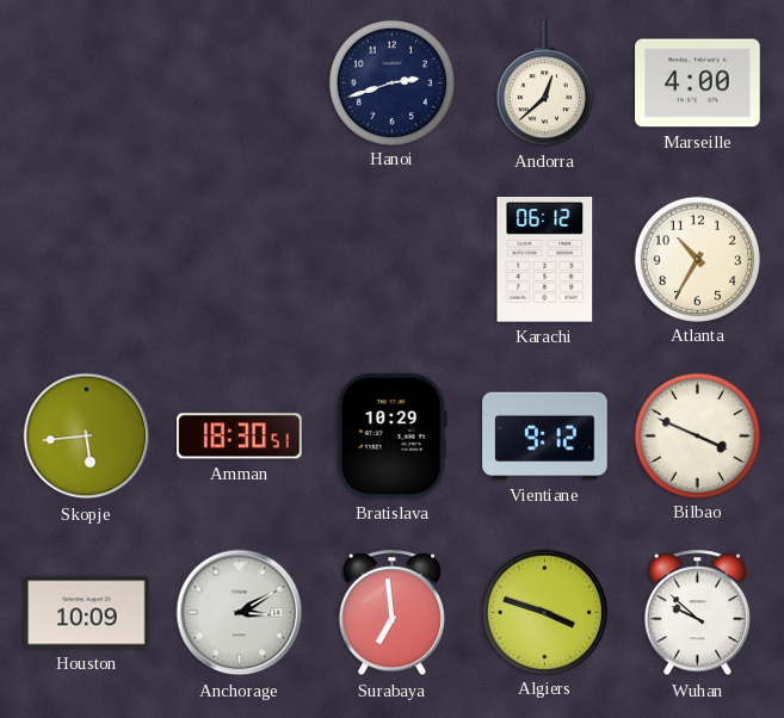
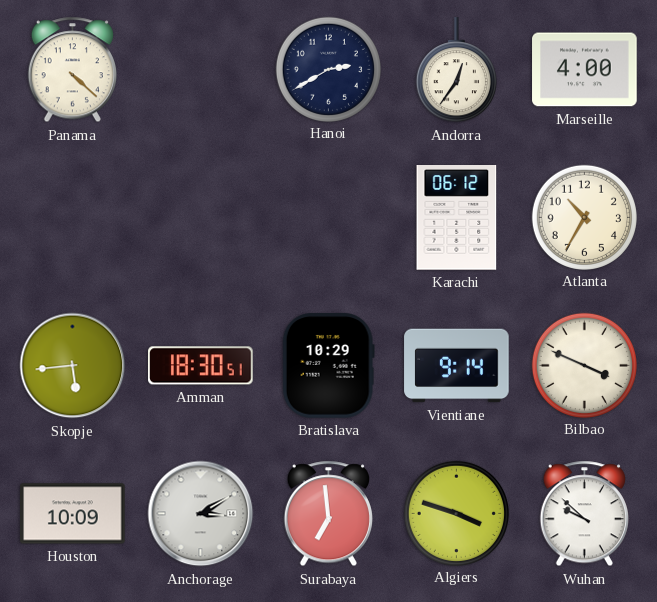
Panama: none -> 4:22 (72, 70)
Hanoi: 2:42 -> 2:40 (328, 69)
Andorra: 12:38 -> 12:36 (456, 70)
Vientiane: 9:12 -> 9:14 (457, 366)
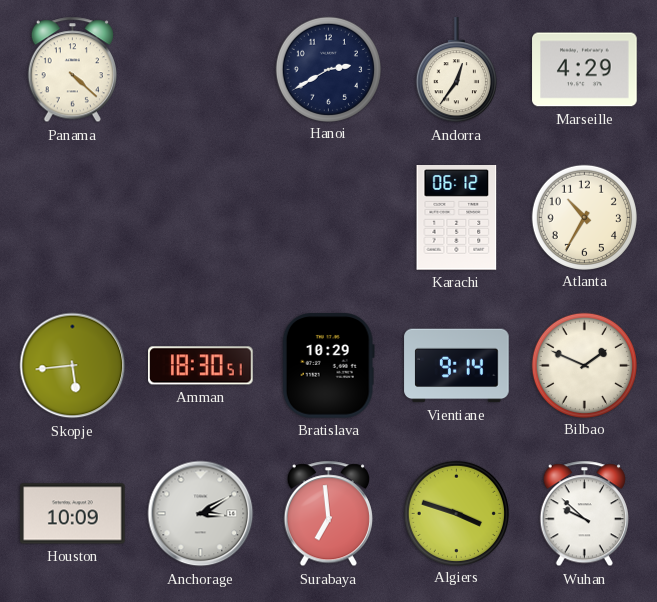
Marseille: 4:00 -> 4:29 (585, 70)
Bilbao: 3:49 -> 1:49 (584, 365)
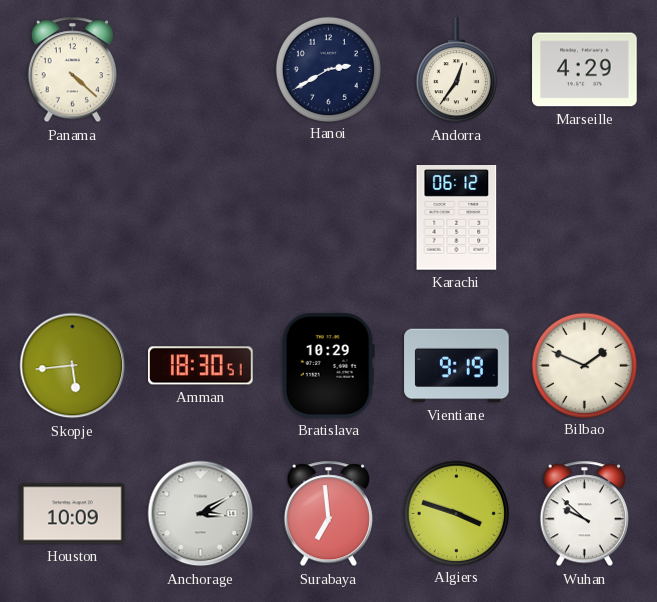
Atlanta: 10:35 -> none (584, 217)
Vientiane: 9:14 -> 9:19 (457, 366)
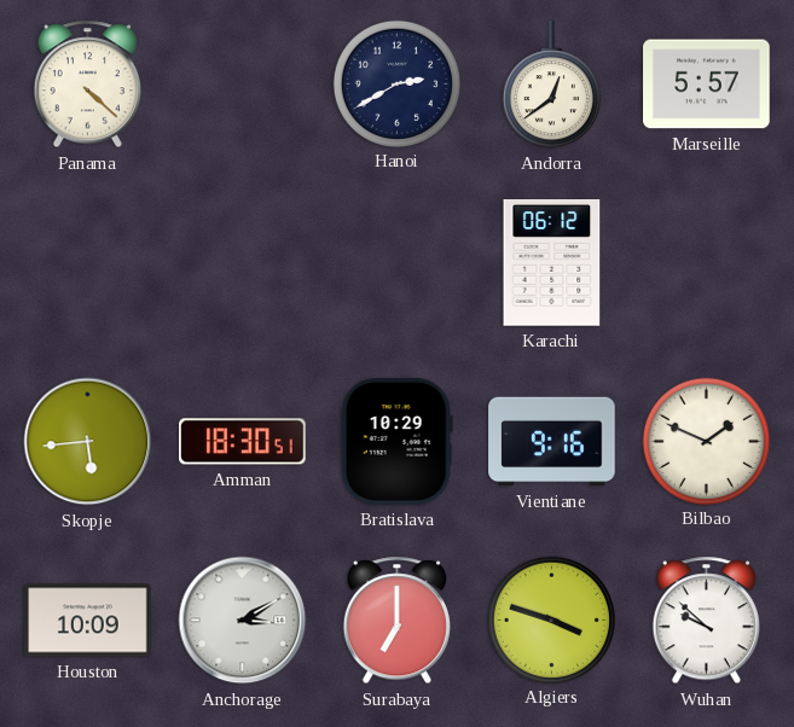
Andorra: 12:36 -> 12:39 (551, 85)
Marseille: 4:29 -> 5:57 (707, 85)
Vientiane: 9:19 -> 9:16 (552, 442)
Surabaya: 6:59 -> 7:00 (396, 621)
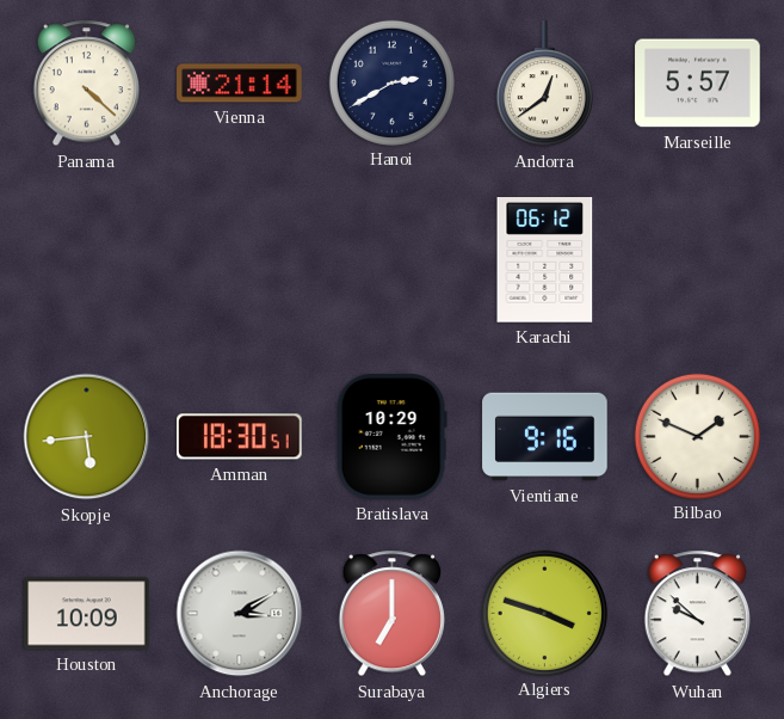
Vienna: none -> 21:14 (240, 84)
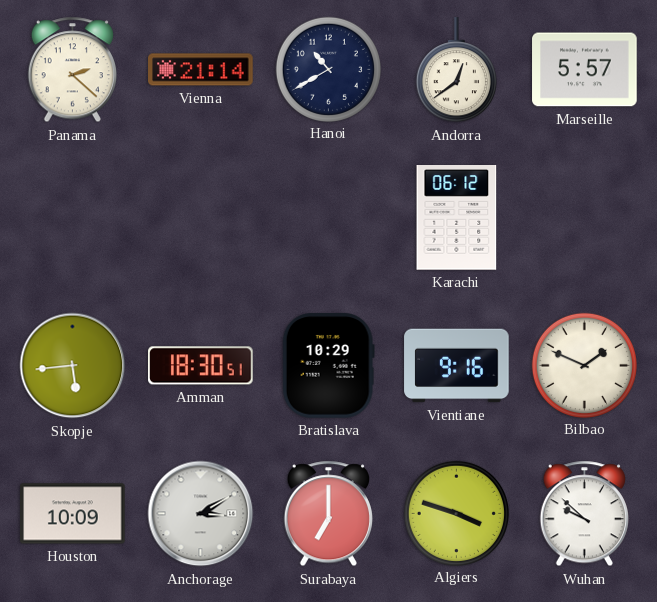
Panama: 4:22 -> 2:22 (72, 70)
Hanoi: 2:40 -> 10:40 (328, 69)
